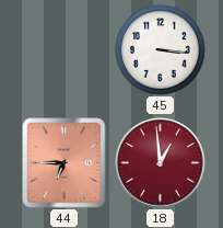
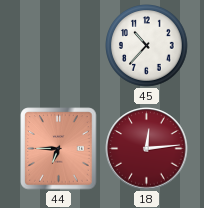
45: 3:16 -> 10:37 (147, 46)
18: 12:59 -> 12:14 (147, 149)
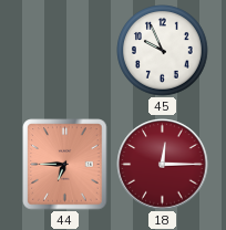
45: 10:37 -> 9:56 (163, 51)
18: 12:14 -> 12:15 (163, 165)
